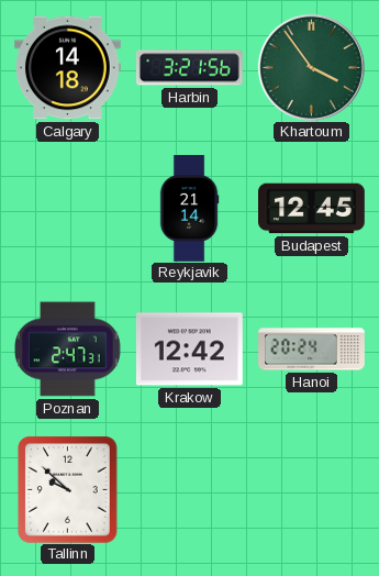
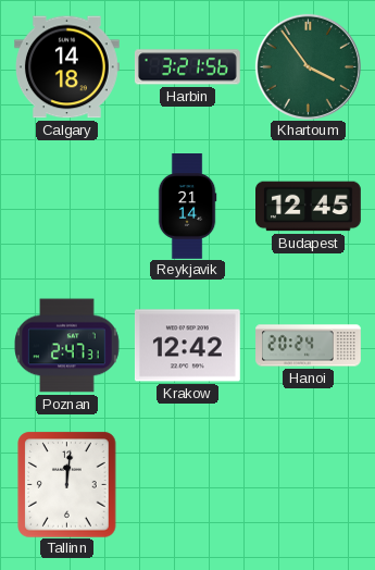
Tallinn: 9:52 -> 12:01 (67, 484)
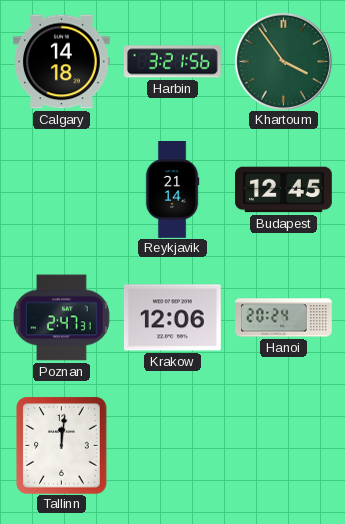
Krakow: 12:42 -> 12:06 (172, 318)
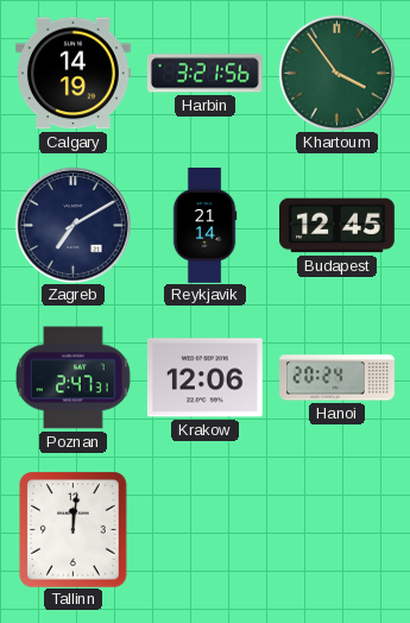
Calgary: 14:18 -> 14:19 (74, 74)
Zagreb: none -> 7:10 (72, 225)
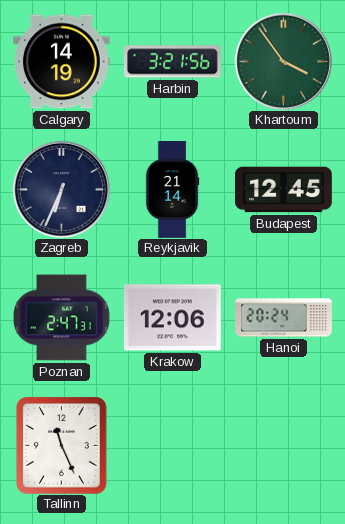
Zagreb: 7:10 -> 6:34 (61, 189)
Tallinn: 12:01 -> 11:26 (62, 445)
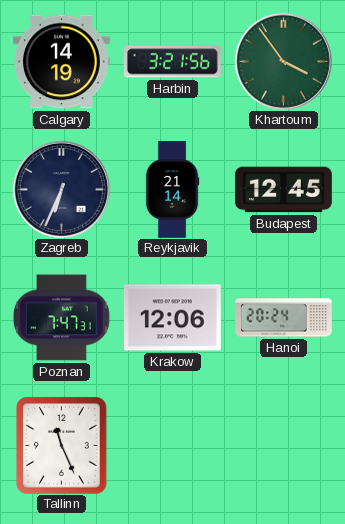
Poznan: 2:47 -> 7:47 (62, 318)
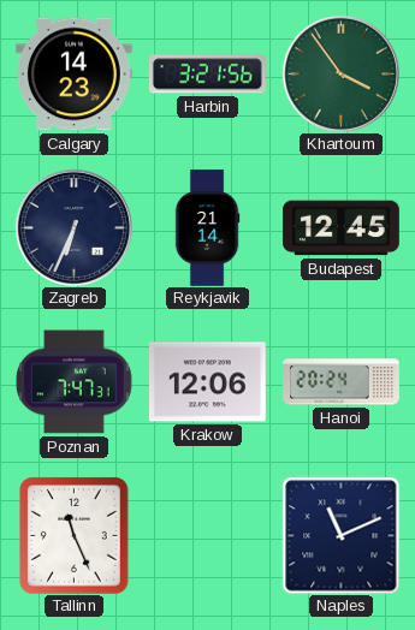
Calgary: 14:19 -> 14:23 (75, 75)
Naples: none -> 11:11 (340, 535)
